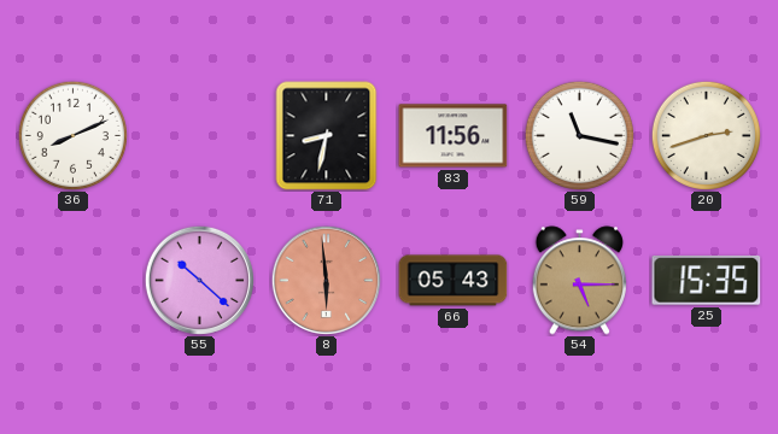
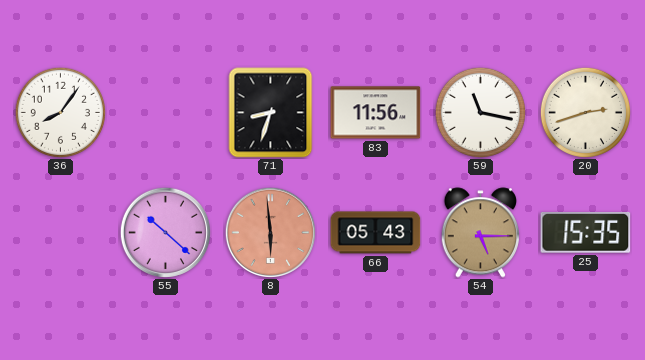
36: 8:11 -> 8:06 (60, 112)
71: 8:32 -> 8:33 (271, 113)
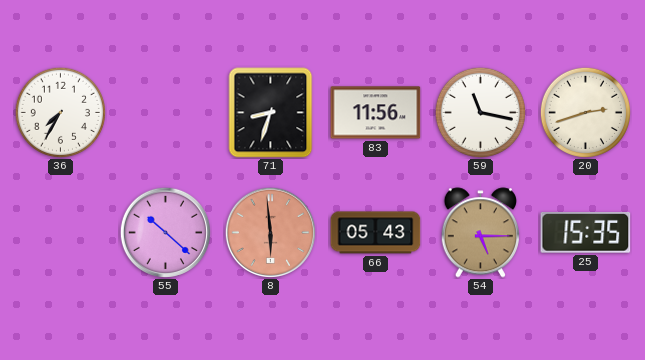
36: 8:06 -> 7:35 (60, 112)
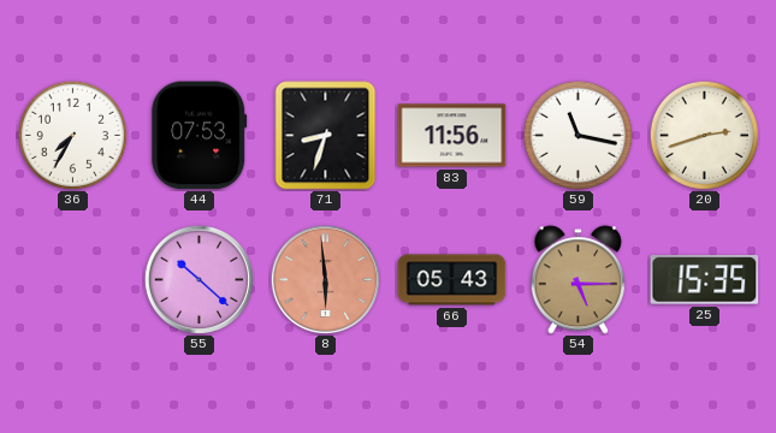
44: none -> 07:53 (200, 136)
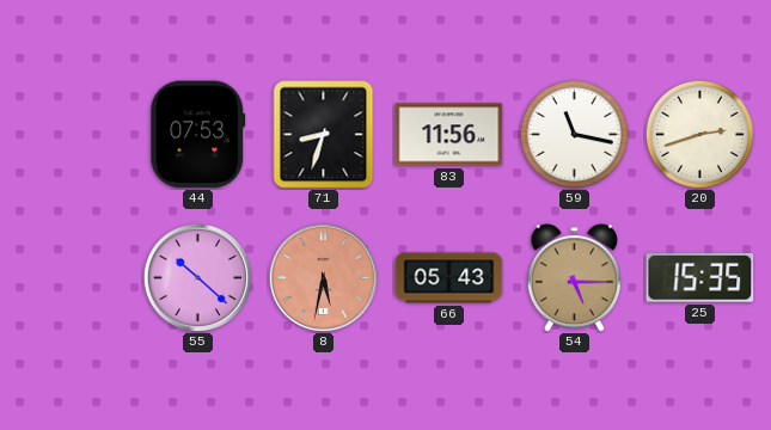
36: 7:35 -> none (72, 135)
8: 5:59 -> 5:32 (323, 277)
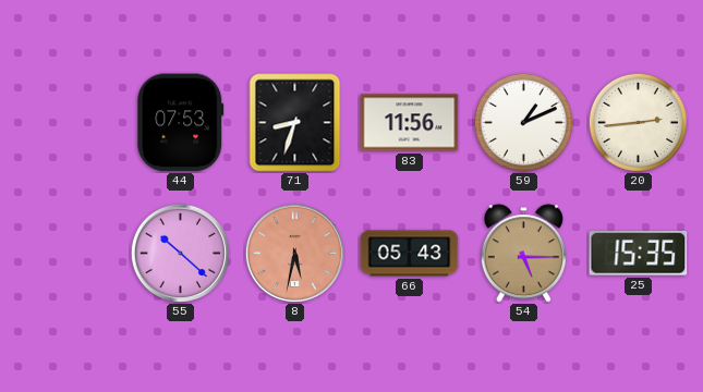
59: 11:17 -> 1:11 (523, 122)
20: 2:42 -> 2:44 (638, 122)
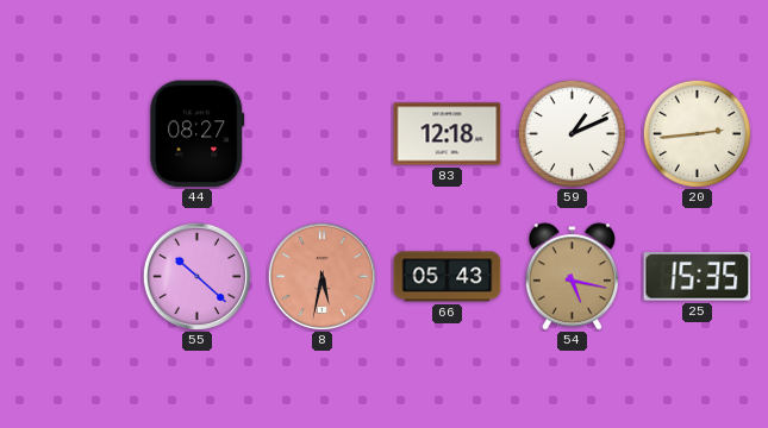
44: 07:53 -> 08:27 (198, 134)
71: 8:33 -> none (295, 123)
83: 11:56 -> 12:18 (448, 134)
54: 5:15 -> 5:17 (572, 277)
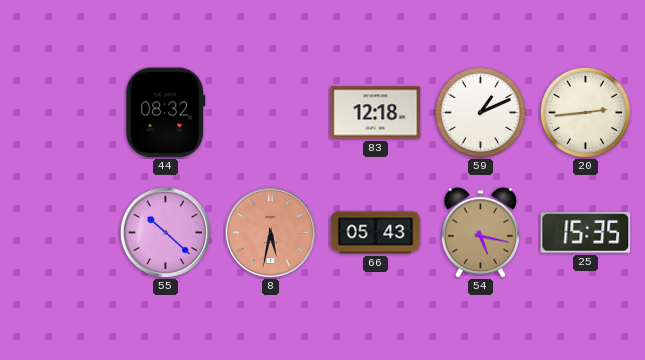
44: 08:27 -> 08:32 (166, 113)
